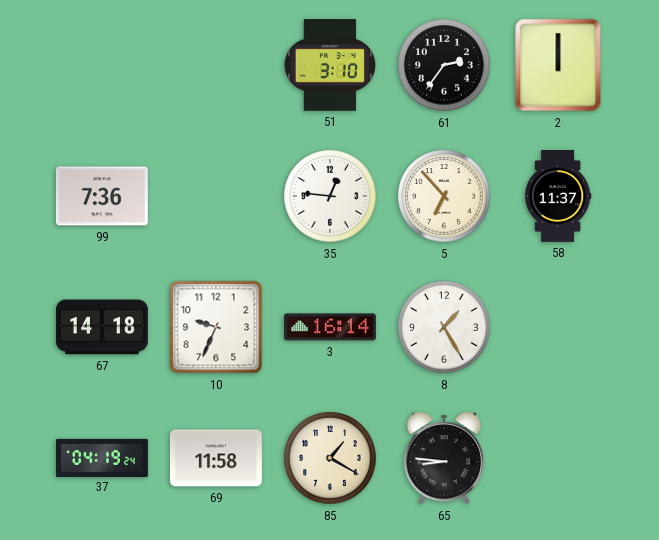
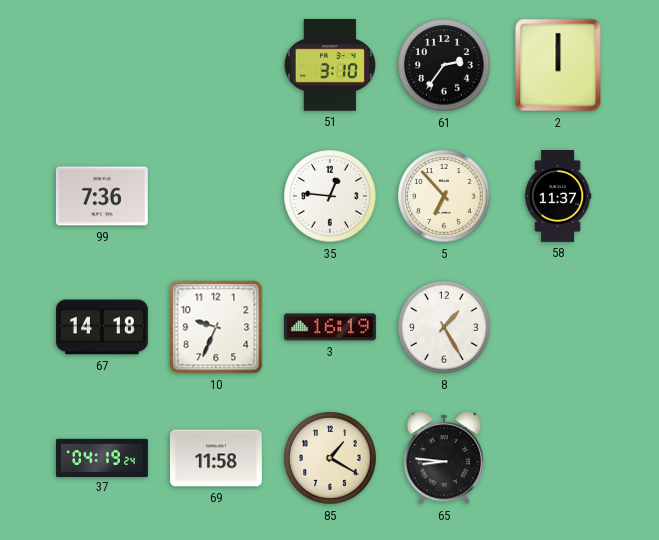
3: 16:14 -> 16:19 (330, 327)
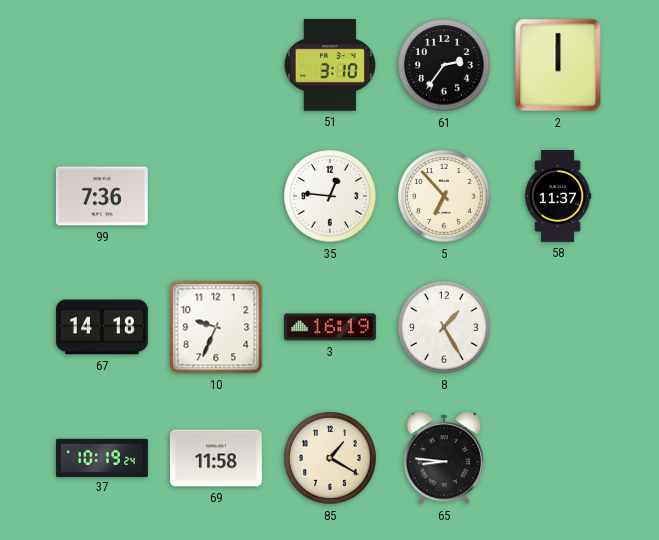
37: 04:19 -> 10:19 (103, 457)
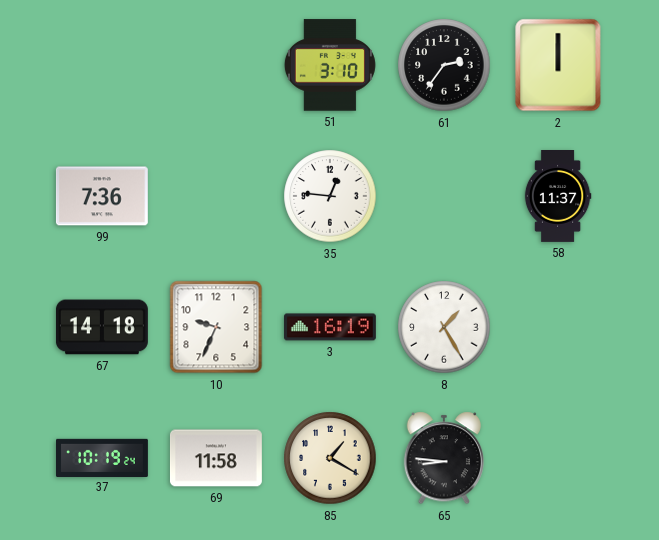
5: 6:53 -> none (444, 196)
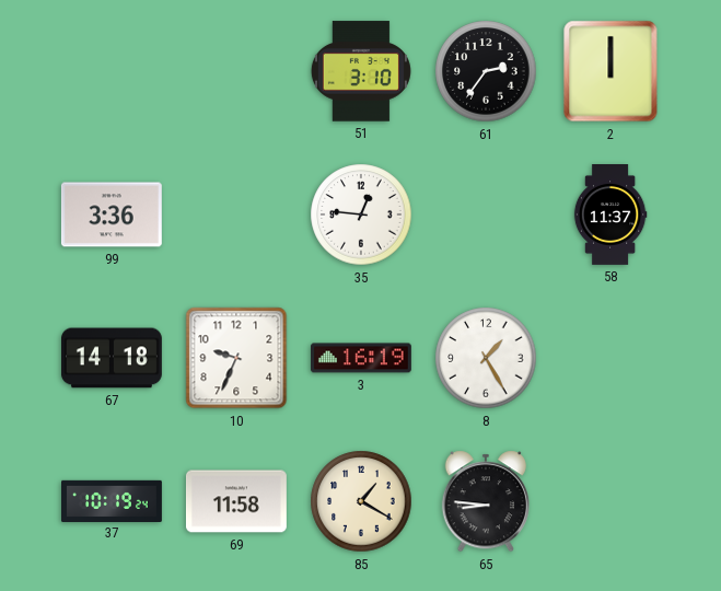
99: 7:36 -> 3:36 (112, 215)
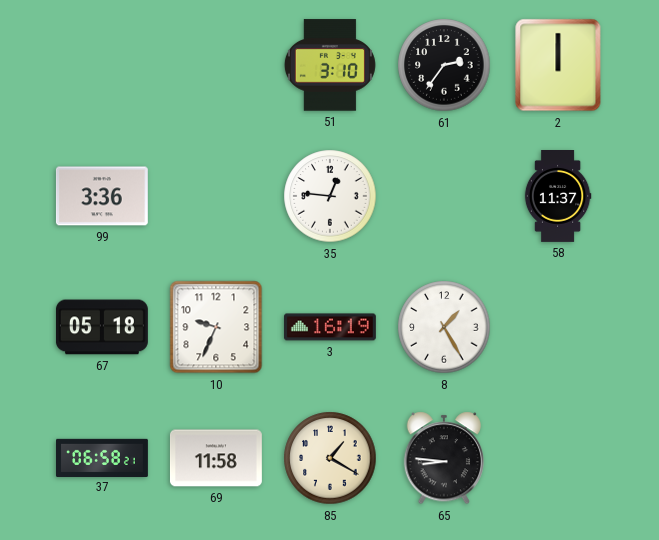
67: 14:18 -> 05:18 (102, 327)
37: 10:19 -> 06:58 (103, 457)
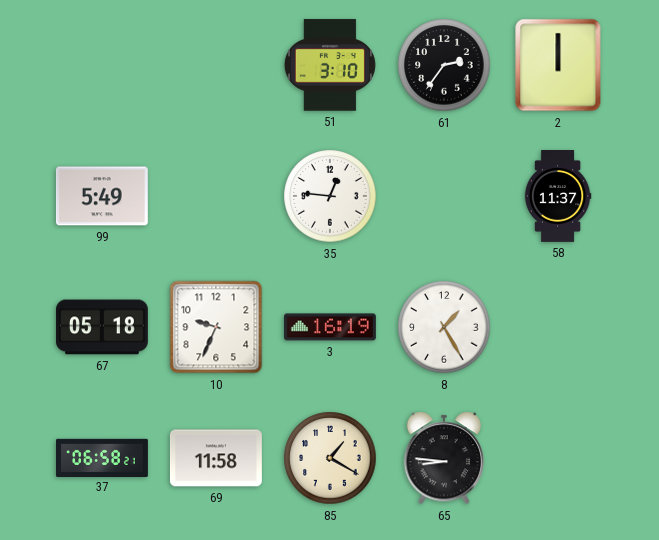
99: 3:36 -> 5:49 (102, 196)
